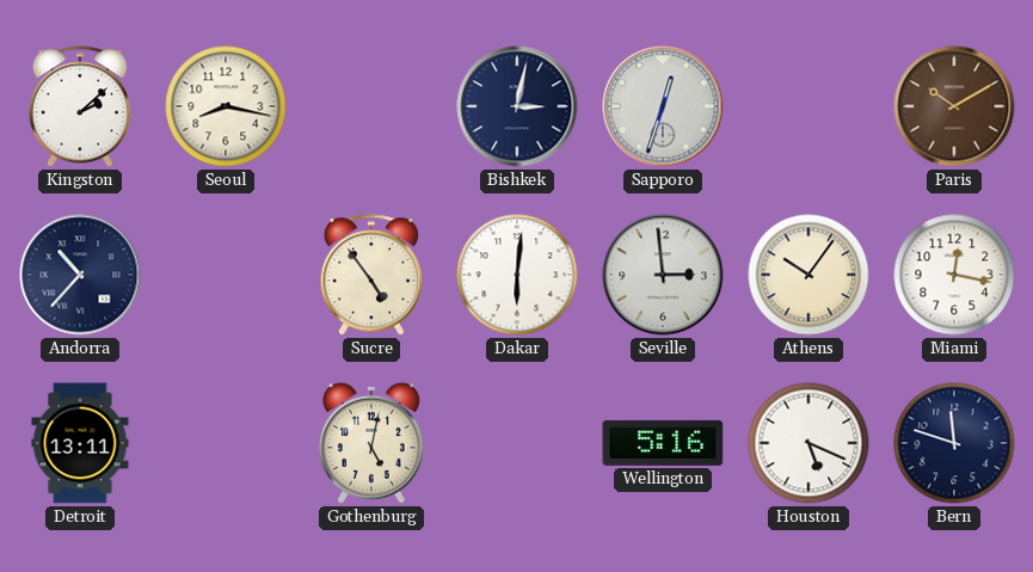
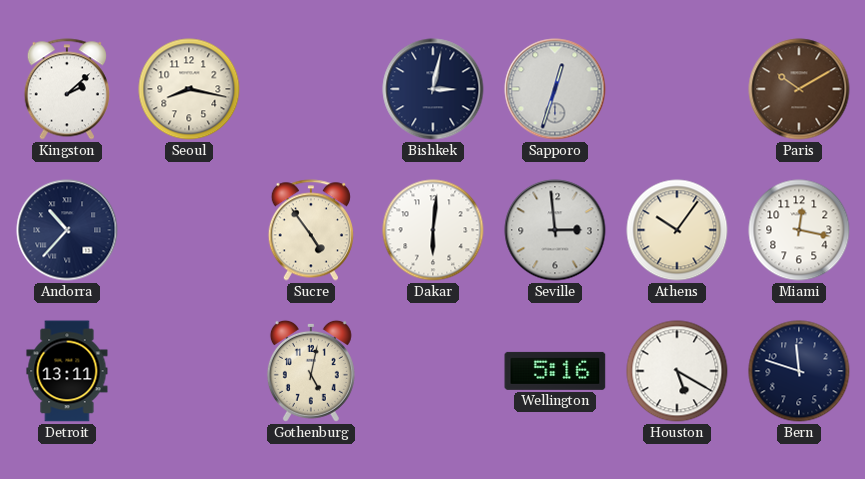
Houston: 5:19 -> 5:20 (677, 371)
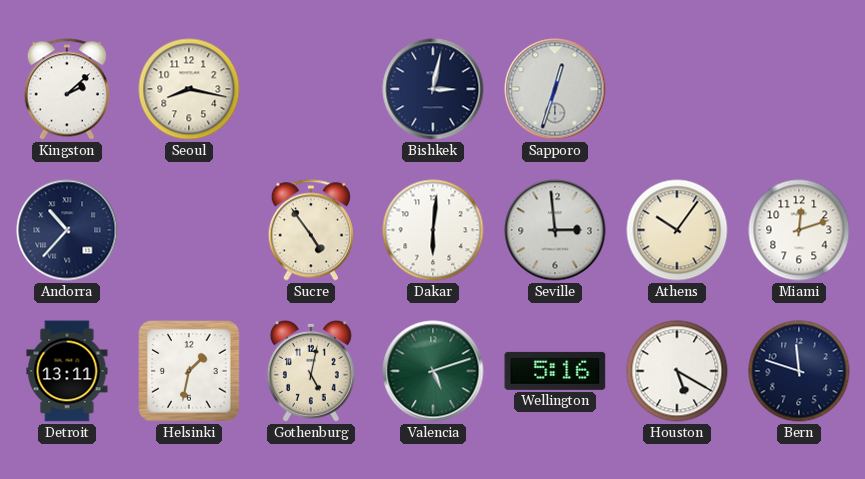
Paris: 10:10 -> none (799, 89)
Miami: 12:17 -> 12:12 (799, 230)
Helsinki: none -> 1:32 (189, 371)
Valencia: none -> 5:12 (433, 371)
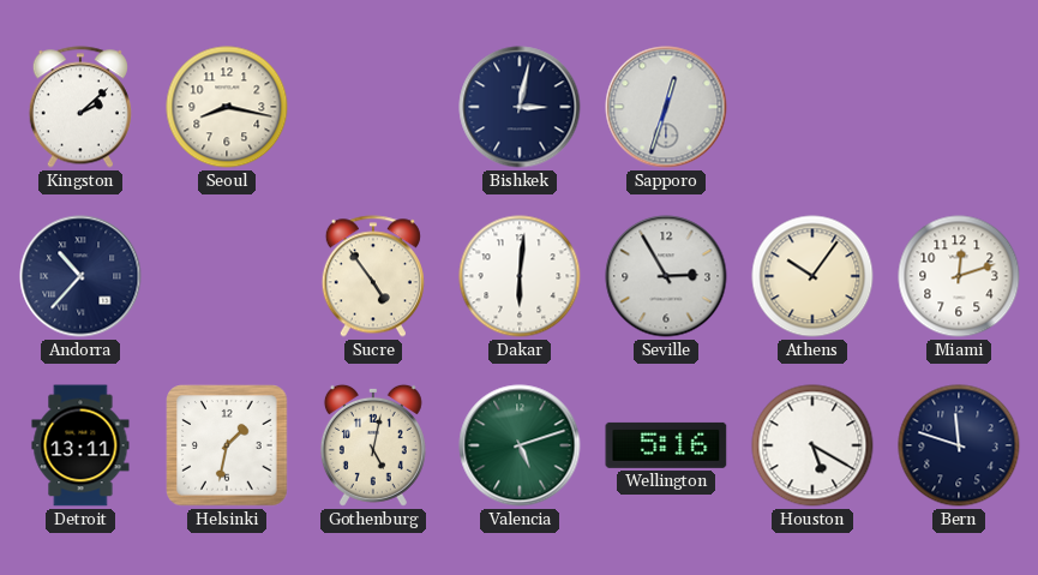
Seville: 2:59 -> 2:55 (666, 276)
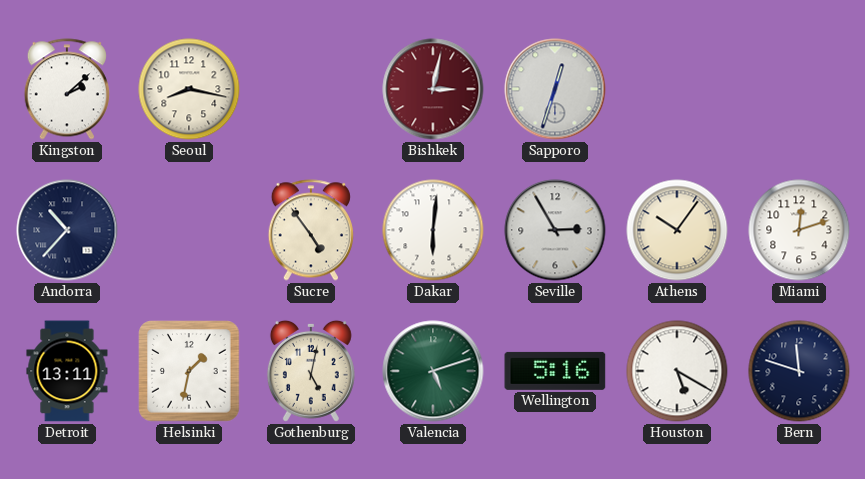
Bishkek dial: navy -> burgundy (433, 89)
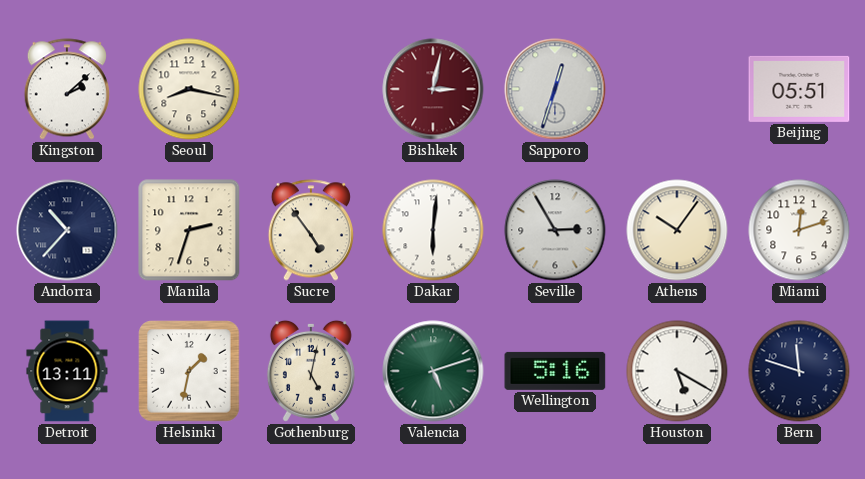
Beijing: none -> 05:51 (799, 89)
Manila: none -> 2:33 (189, 230)
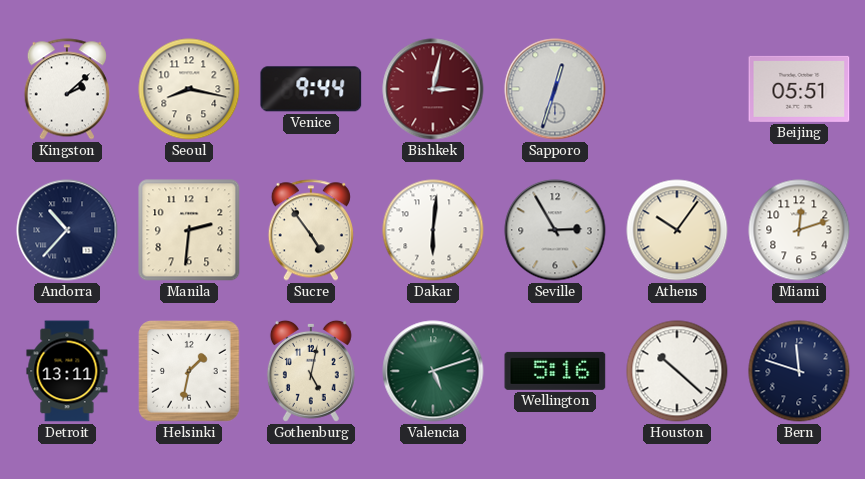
Venice: none -> 9:44 (311, 89)
Manila: 2:33 -> 2:31 (189, 230)
Houston: 5:20 -> 10:22 (677, 371)
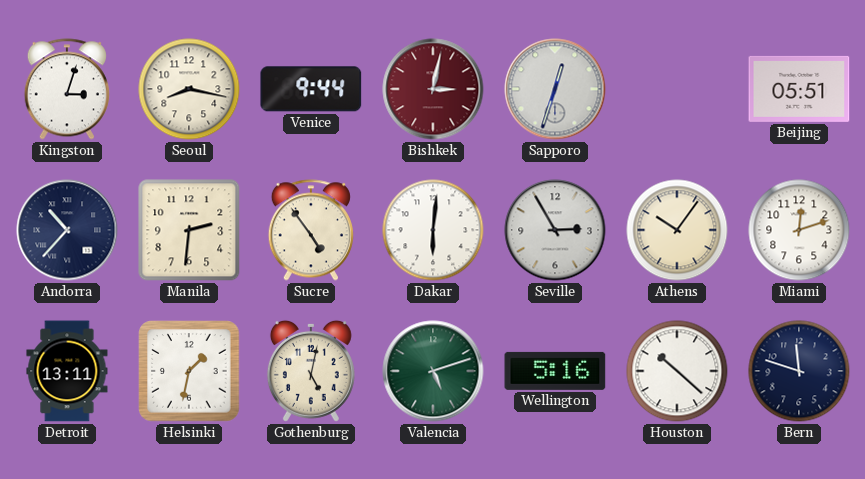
Kingston: 2:08 -> 3:03 (67, 89)
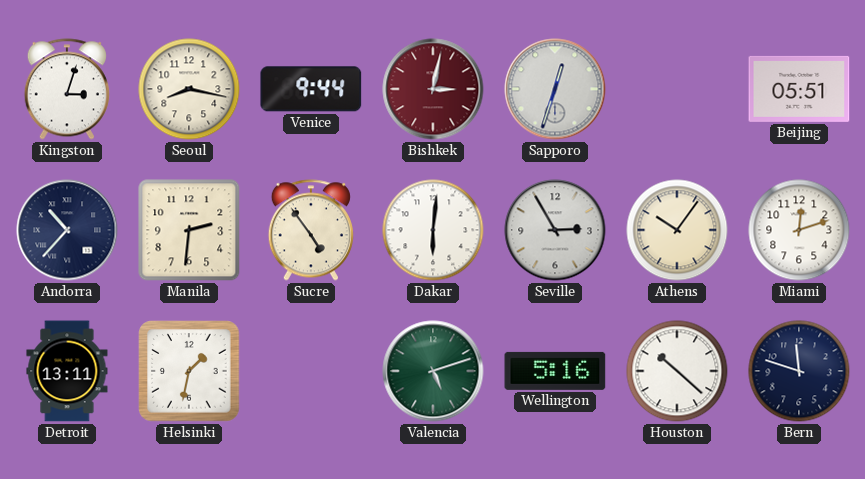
Gothenburg: 5:02 -> none (311, 371)
